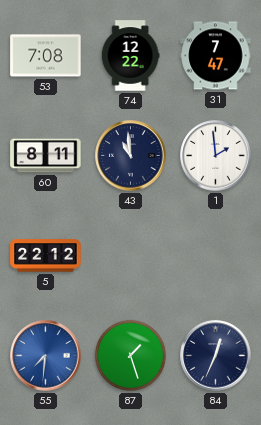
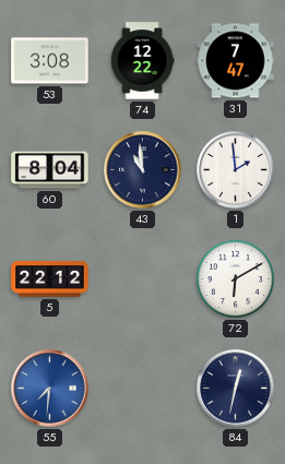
53: 7:08 -> 3:08 (50, 61)
60: 8:11 -> 8:04 (50, 170)
72: none -> 6:10 (235, 278)
87: 1:27 -> none (130, 355)
84: 12:34 -> 12:32 (236, 389)
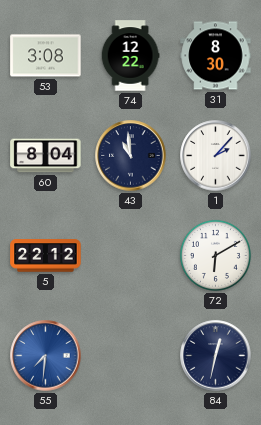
31: 7:47 -> 8:30 (216, 56)
1: 1:59 -> 2:07 (216, 156)
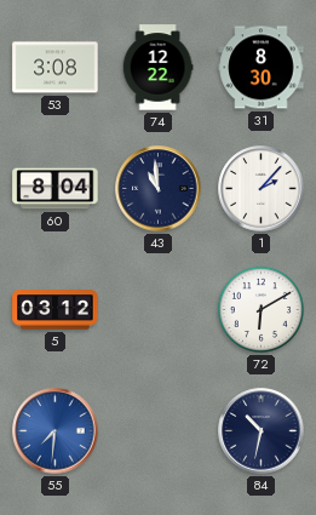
5: 22:12 -> 03:12 (56, 310)
84: 12:32 -> 10:32 (262, 431)
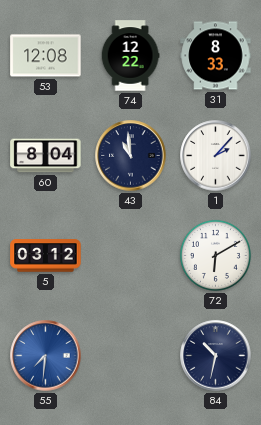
53: 3:08 -> 12:08 (46, 56)
31: 8:30 -> 8:33 (216, 56)
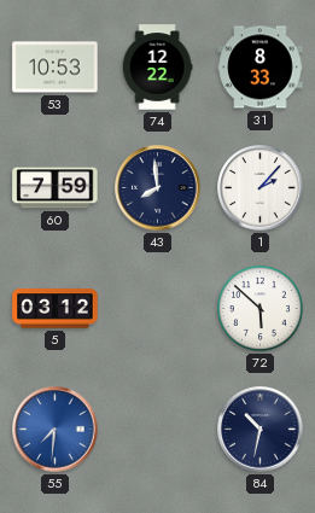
53: 12:08 -> 10:53 (56, 68)
60: 8:04 -> 7:59 (56, 188)
43: 10:59 -> 7:59 (158, 188)
72: 6:10 -> 5:52 (259, 308)
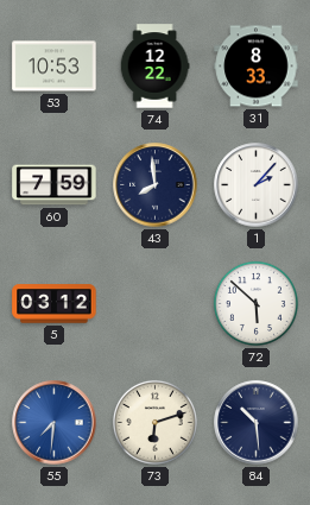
73: none -> 6:12 (154, 422)
84: 10:32 -> 10:29 (257, 423)
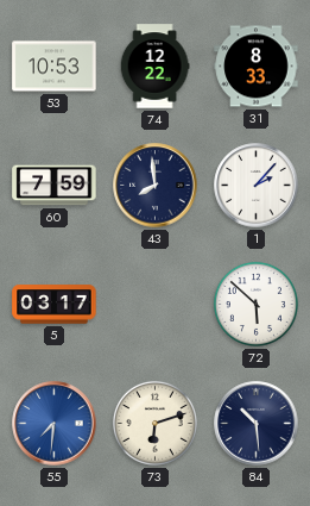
5: 03:12 -> 03:17 (55, 305)
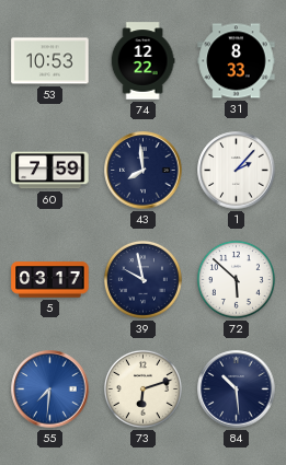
39: none -> 9:58 (142, 279)
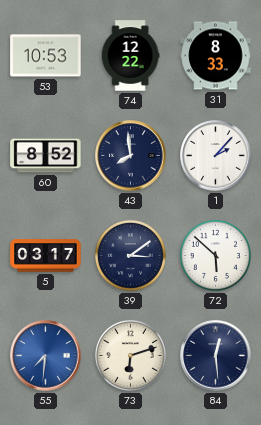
60: 7:59 -> 8:52 (46, 156)
39: 9:58 -> 3:09 (130, 255)
84: 10:29 -> 12:29 (216, 356)
